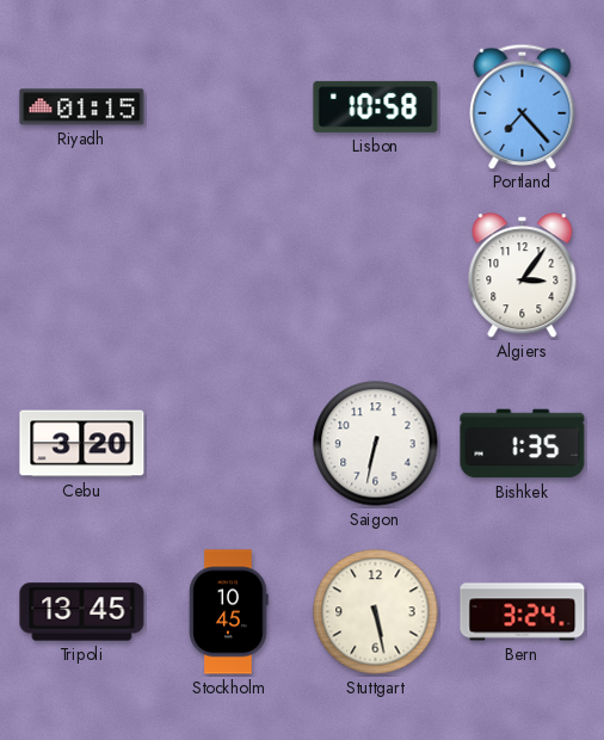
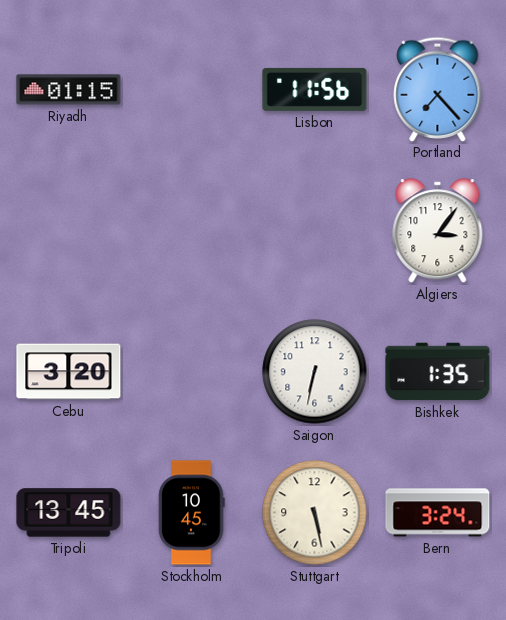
Lisbon: 10:58 -> 11:56 (315, 89)
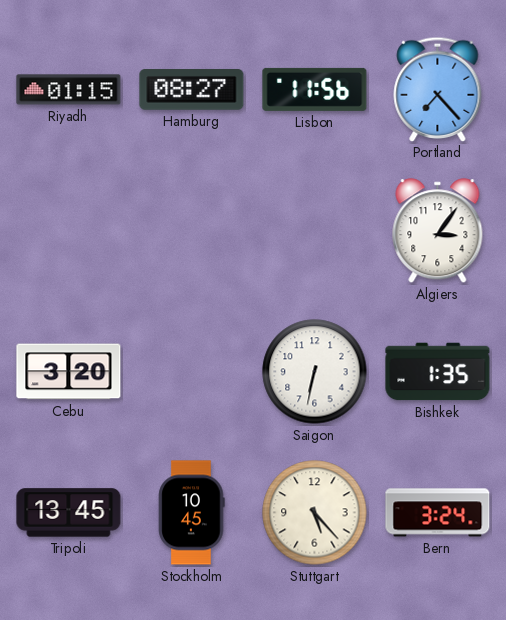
Hamburg: none -> 08:27 (192, 90)
Stuttgart: 5:28 -> 5:23 (315, 513)
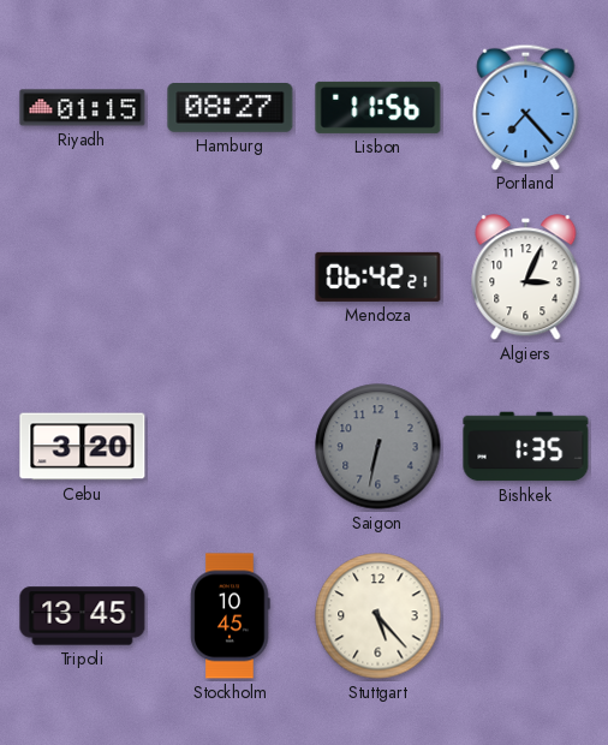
Mendoza: none -> 06:42 (378, 276)
Algiers: 3:06 -> 3:04 (526, 278)
Saigon dial: white -> grey (378, 447)
Bern: 3:24 -> none (438, 513)
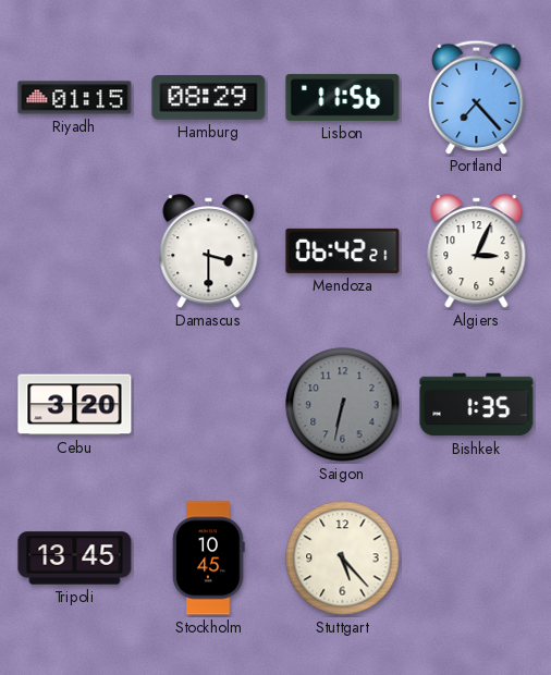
Hamburg: 08:27 -> 08:29 (209, 98)
Damascus: none -> 3:30 (209, 251)
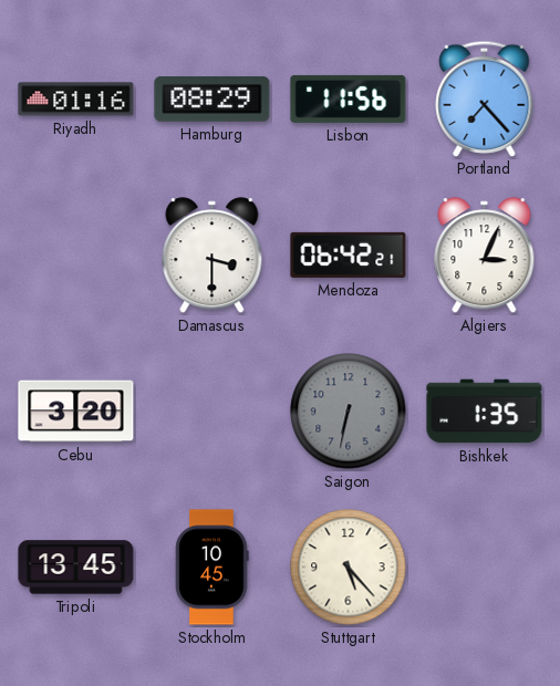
Riyadh: 01:15 -> 01:16 (76, 100)
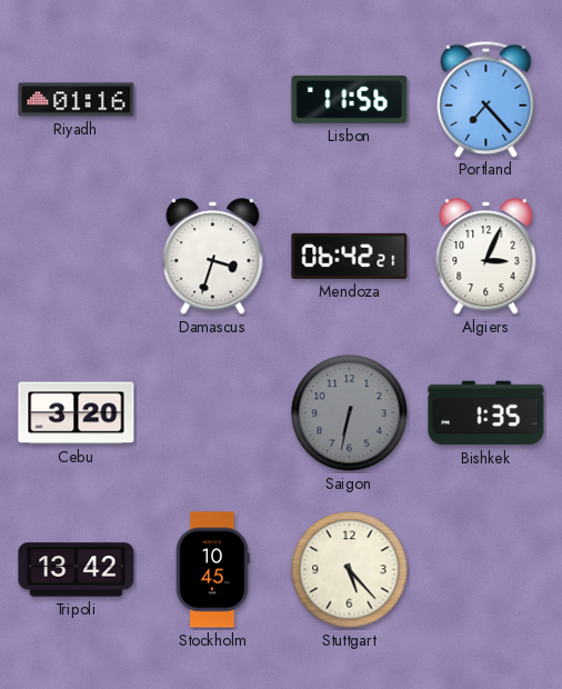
Hamburg: 08:29 -> none (212, 100)
Damascus: 3:30 -> 3:33 (213, 257)
Tripoli: 13:45 -> 13:42 (77, 570)
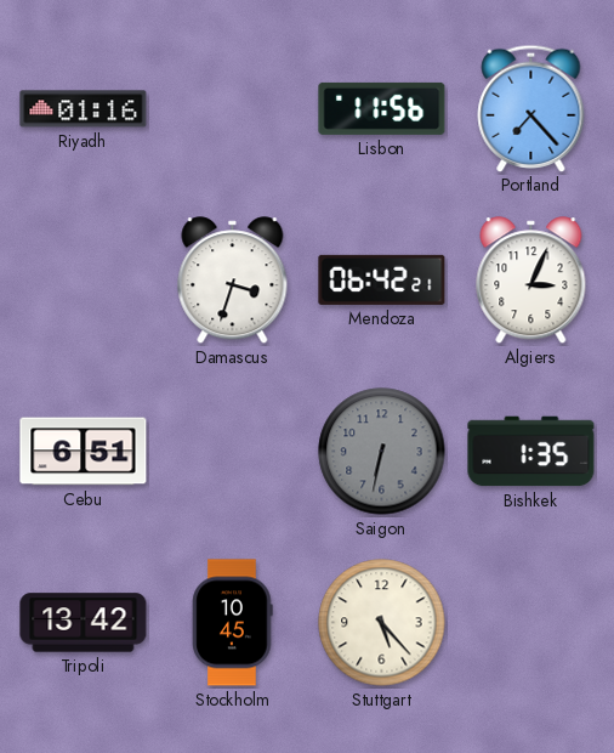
Cebu: 3:20 -> 6:51 (84, 452)
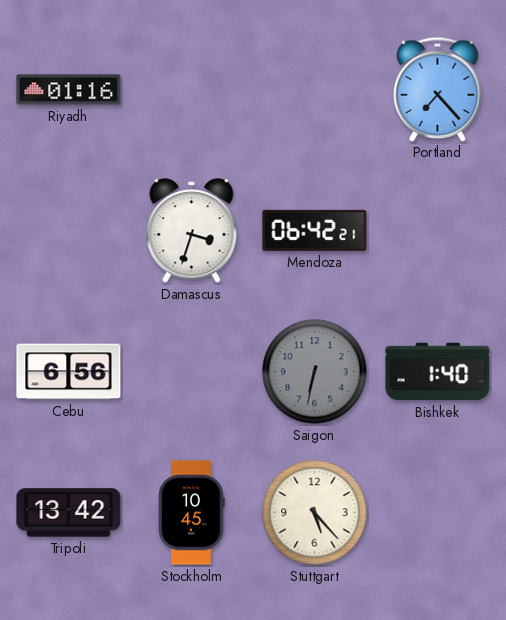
Lisbon: 11:56 -> none (382, 108)
Algiers: 3:04 -> none (531, 281)
Cebu: 6:51 -> 6:56 (69, 372)
Bishkek: 1:35 -> 1:40 (438, 372)
